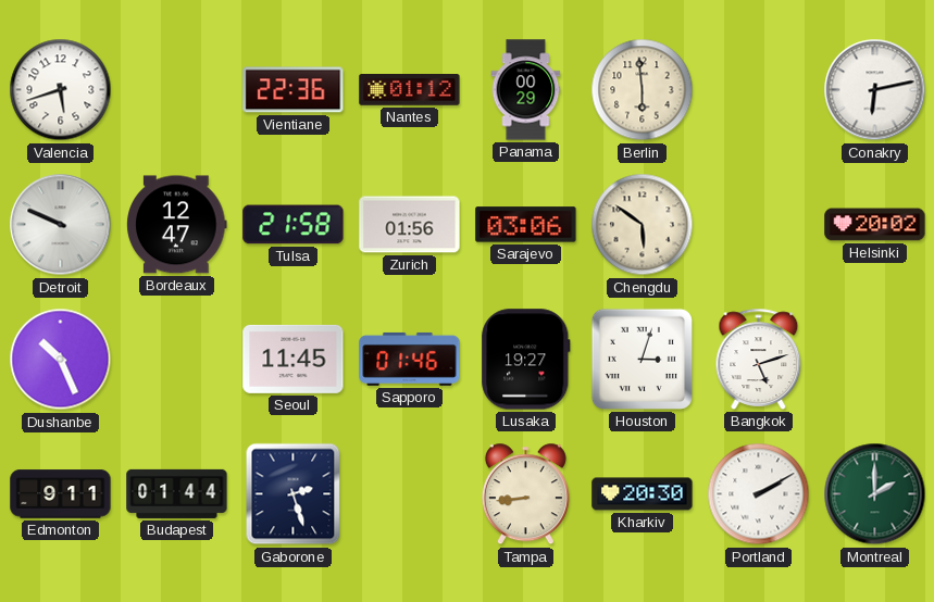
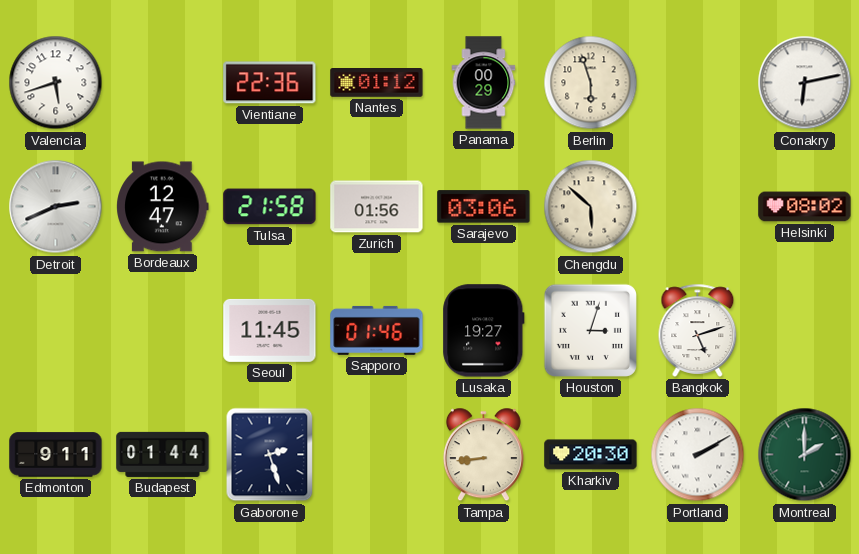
Berlin: 5:59 -> 5:57 (591, 83)
Detroit: 9:49 -> 2:41 (56, 207)
Chengdu: 5:51 -> 5:52 (591, 207)
Helsinki: 20:02 -> 08:02 (805, 207)
Dushanbe: 10:26 -> none (61, 360)
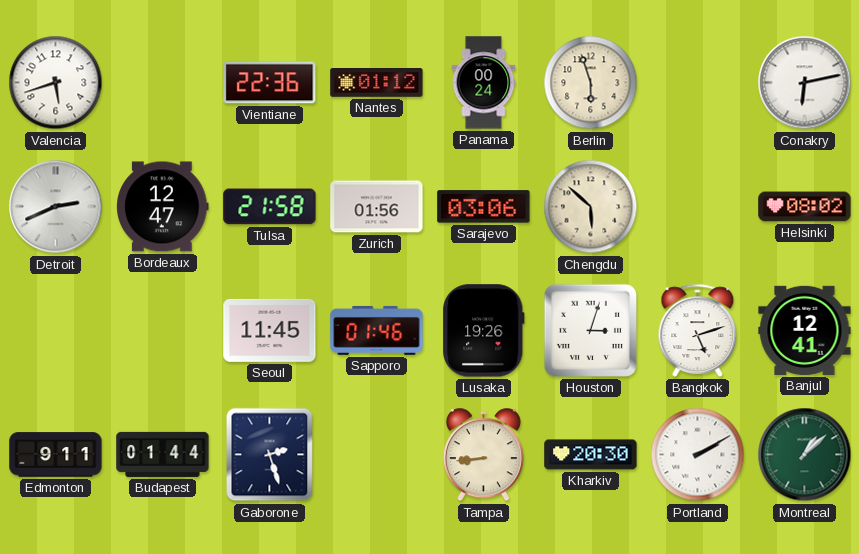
Panama: 00:29 -> 00:24 (484, 83)
Lusaka: 19:27 -> 19:26 (484, 331)
Banjul: none -> 12:41 (805, 330)
Montreal: 2:00 -> 1:08 (805, 455)
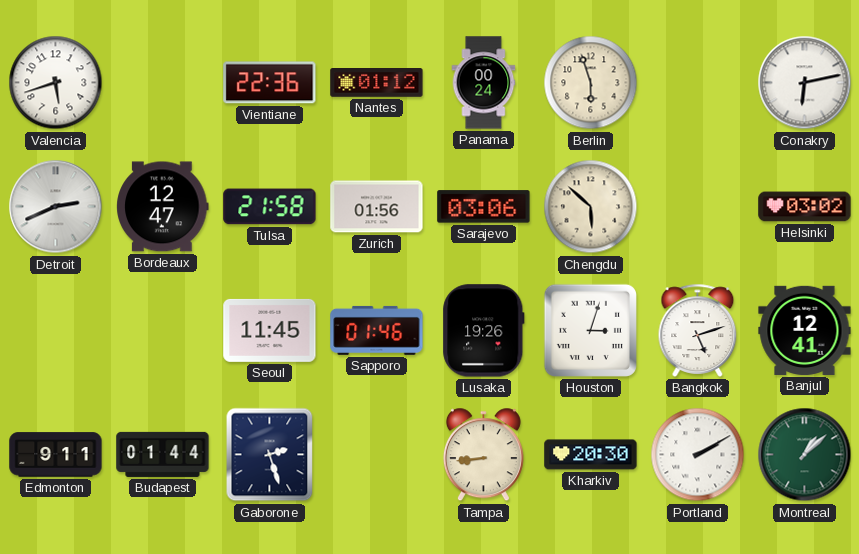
Helsinki: 08:02 -> 03:02 (805, 207)
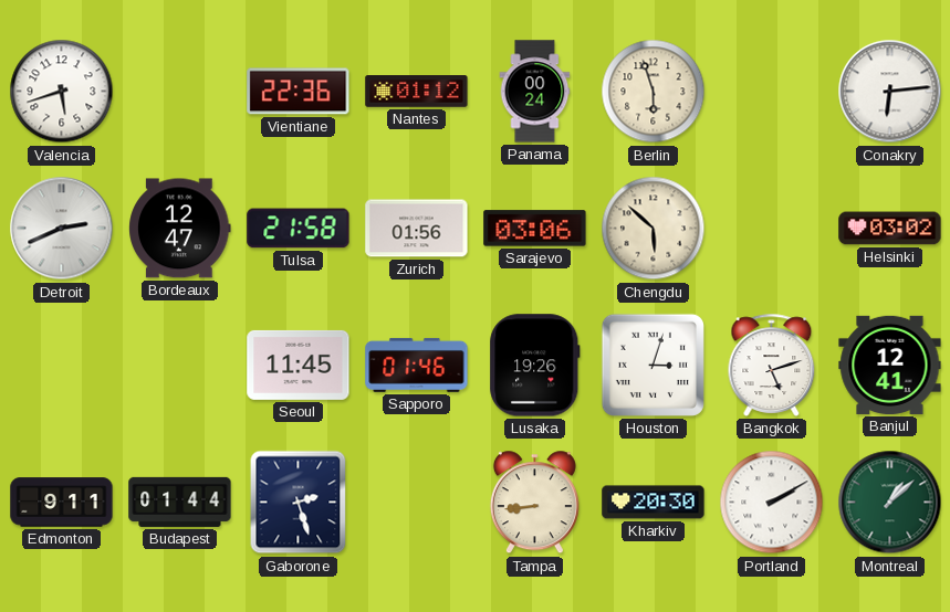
Conakry: 6:13 -> 6:14 (890, 92)
